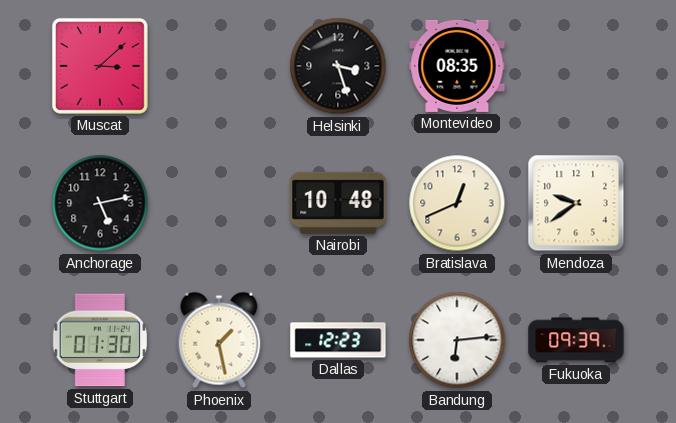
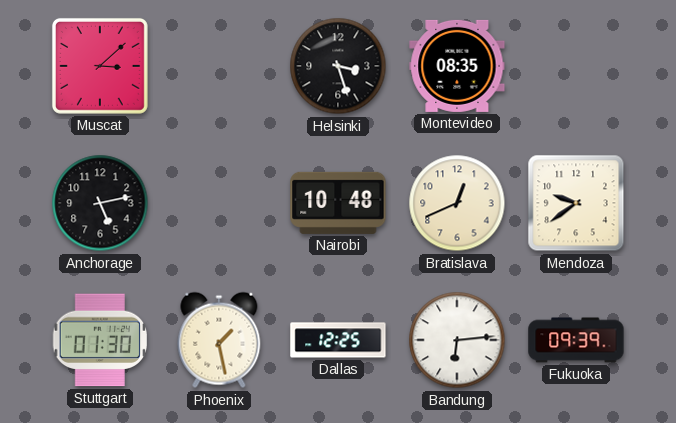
Dallas: 12:23 -> 12:25 (338, 340)
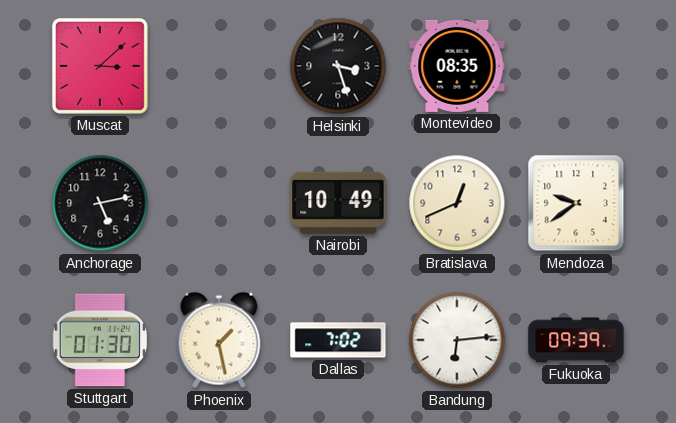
Nairobi: 10:48 -> 10:49 (338, 203)
Dallas: 12:25 -> 7:02 (338, 340)
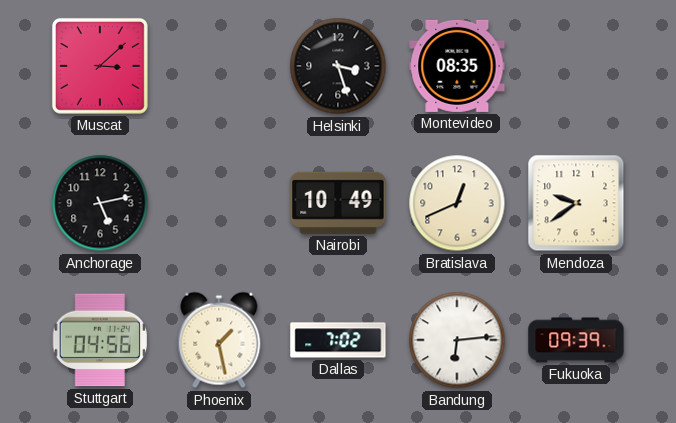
Stuttgart: 01:30 -> 04:56 (99, 340)
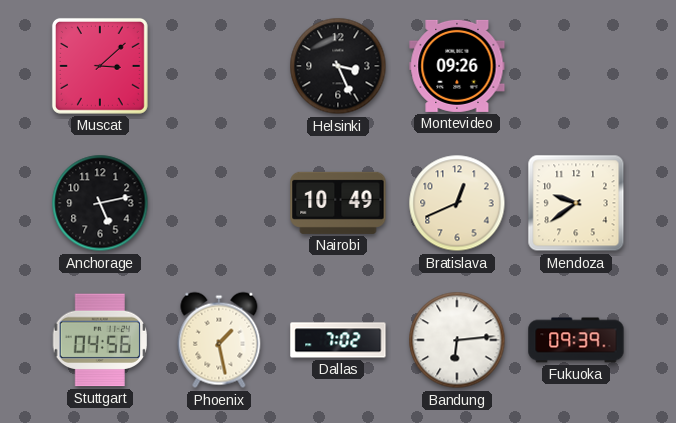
Helsinki: 3:27 -> 3:26 (338, 66)
Montevideo: 08:35 -> 09:26 (457, 66)
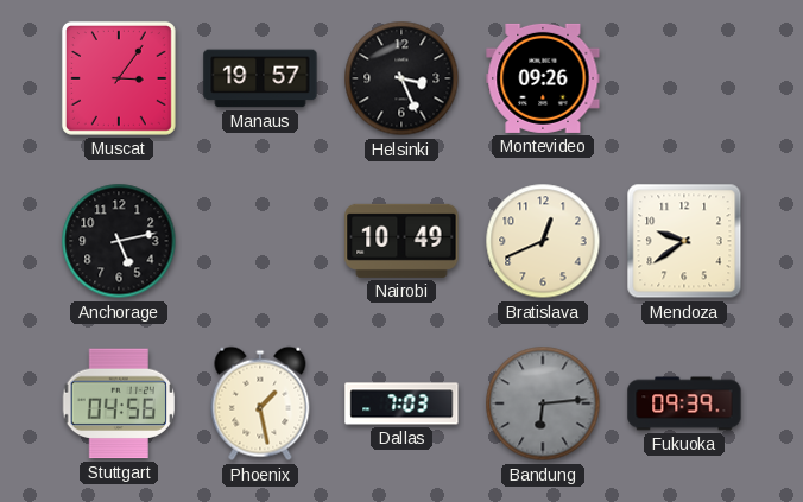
Muscat: 3:08 -> 3:06 (119, 78)
Manaus: none -> 19:57 (260, 78)
Dallas: 7:02 -> 7:03 (401, 403)
Bandung dial: white -> grey (543, 403)
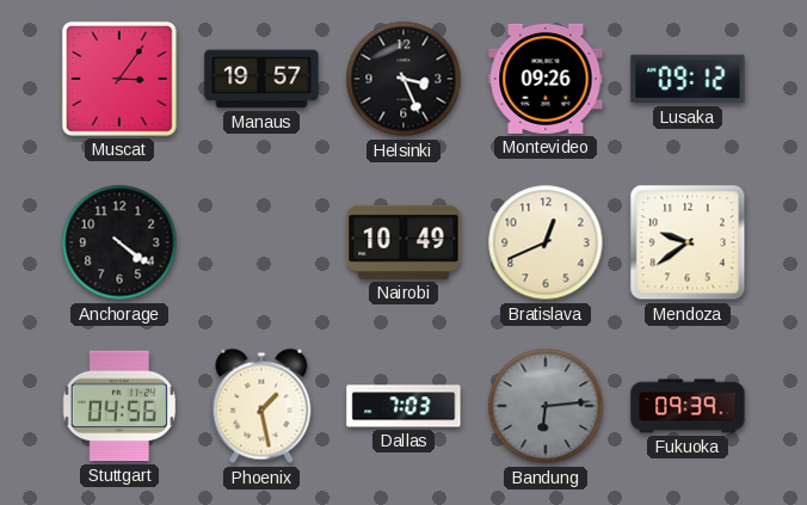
Lusaka: none -> 09:12 (688, 79)
Anchorage: 5:13 -> 4:21 (119, 242)
